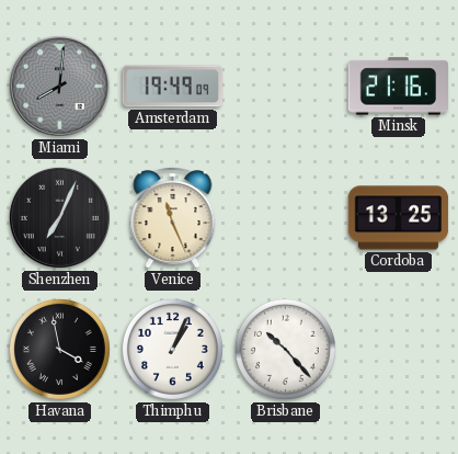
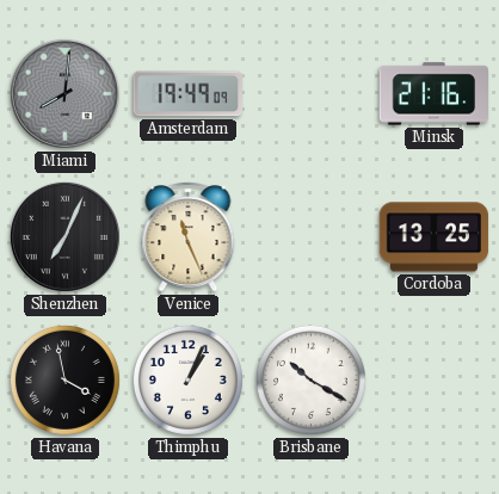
Brisbane: 10:23 -> 10:20 (310, 379)
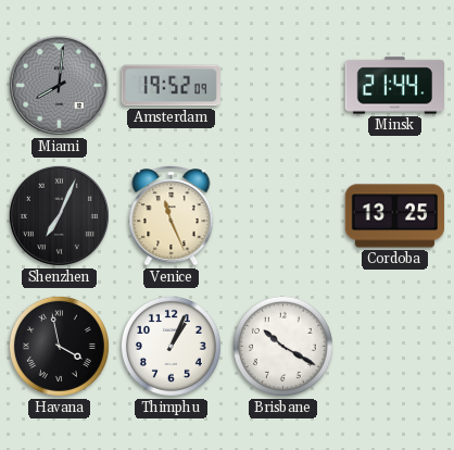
Amsterdam: 19:49 -> 19:52 (171, 86)
Minsk: 21:16 -> 21:44 (395, 86)
